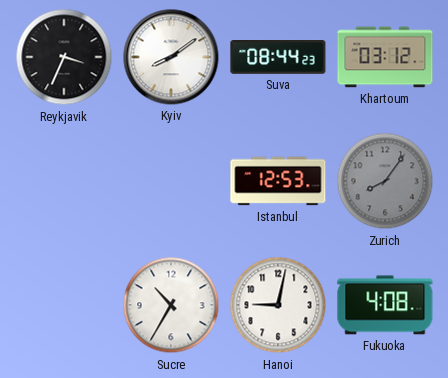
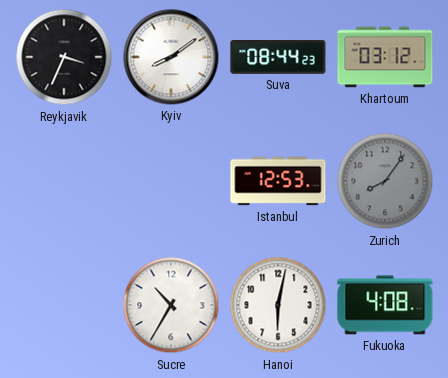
Hanoi: 9:02 -> 6:02 (278, 305)
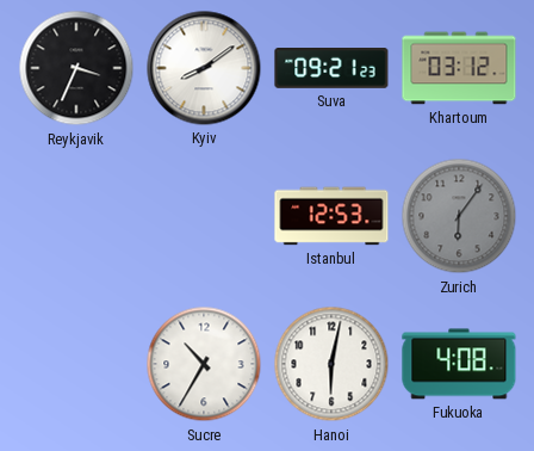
Suva: 08:44 -> 09:21 (331, 68)
Zurich: 8:06 -> 6:06 (459, 216)
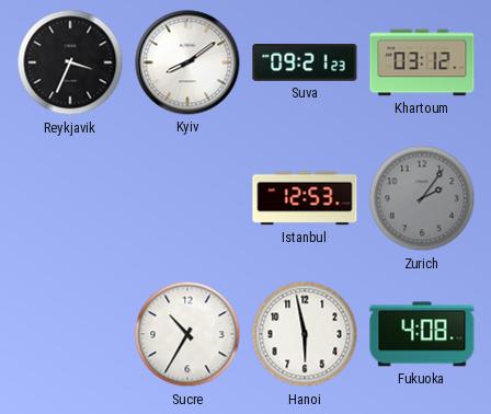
Zurich: 6:06 -> 2:06 (422, 198)
Hanoi: 6:02 -> 5:58 (305, 334)
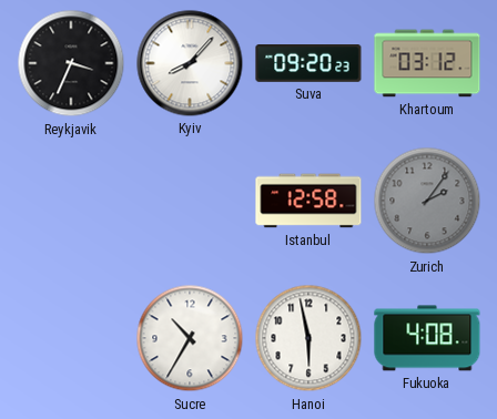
Kyiv: 8:09 -> 8:07 (190, 63)
Suva: 09:21 -> 09:20 (308, 63)
Istanbul: 12:53 -> 12:58 (308, 201)
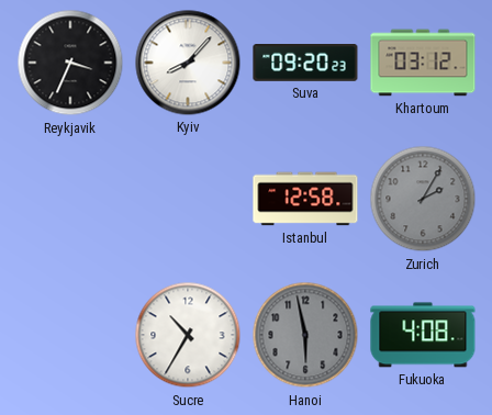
Zurich: 2:06 -> 2:05 (423, 199)
Hanoi dial: white -> grey (305, 335)
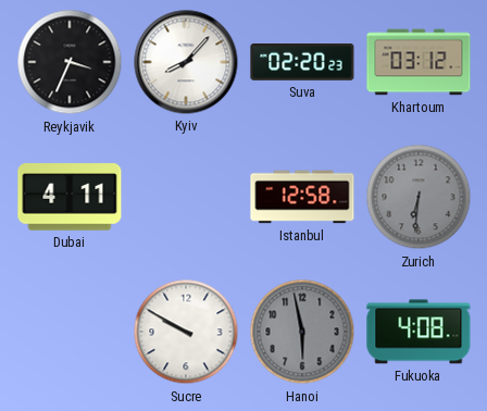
Suva: 09:20 -> 02:20 (302, 62)
Dubai: none -> 4:11 (70, 197)
Zurich: 2:05 -> 6:31 (419, 197)
Sucre: 10:35 -> 9:50 (186, 332)
